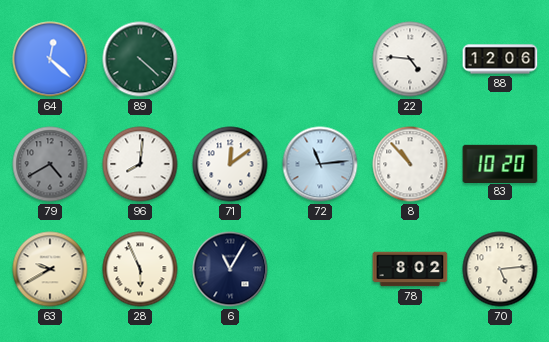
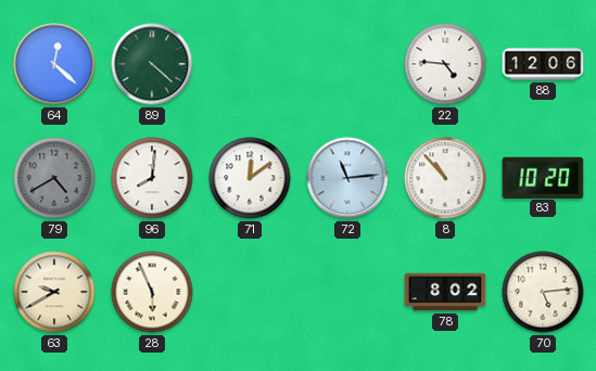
6: 11:05 -> none (230, 269)
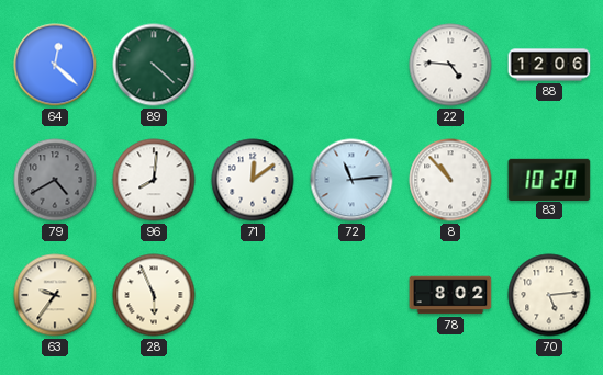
63: 9:40 -> 9:36 (55, 295)
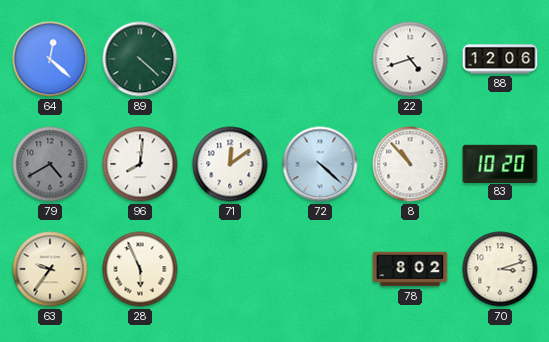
22: 4:46 -> 4:42 (410, 59)
72: 11:14 -> 4:22 (320, 164)
70: 5:14 -> 3:12 (500, 269)
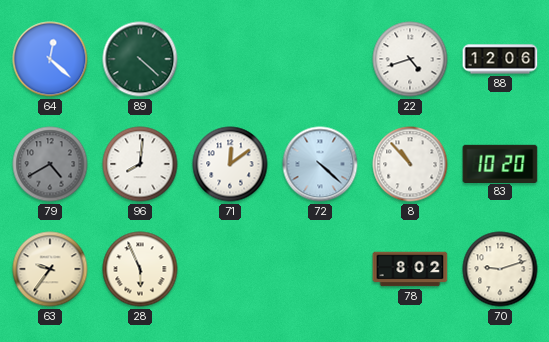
70: 3:12 -> 9:12 (500, 269)
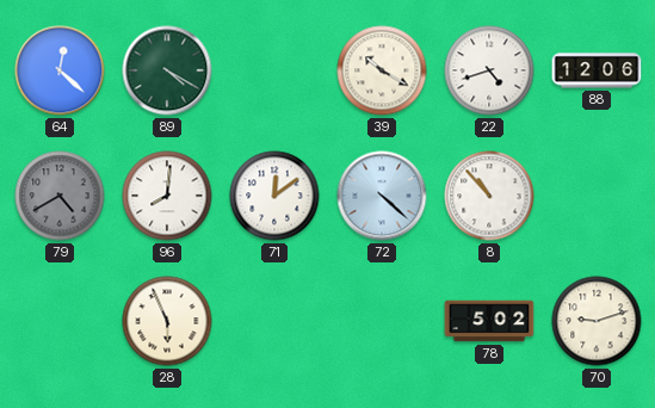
89: 4:22 -> 4:20 (167, 70)
39: none -> 10:20 (382, 70)
83: 10:20 -> none (500, 163)
63: 9:36 -> none (50, 269)
78: 8:02 -> 5:02 (489, 321)
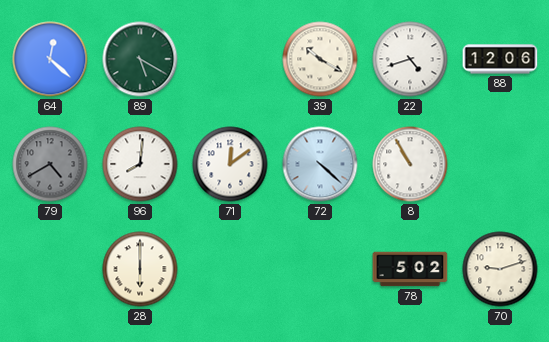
89: 4:20 -> 5:20 (140, 59)
8: 10:53 -> 10:55 (410, 164)
28: 5:56 -> 6:00 (140, 269)
